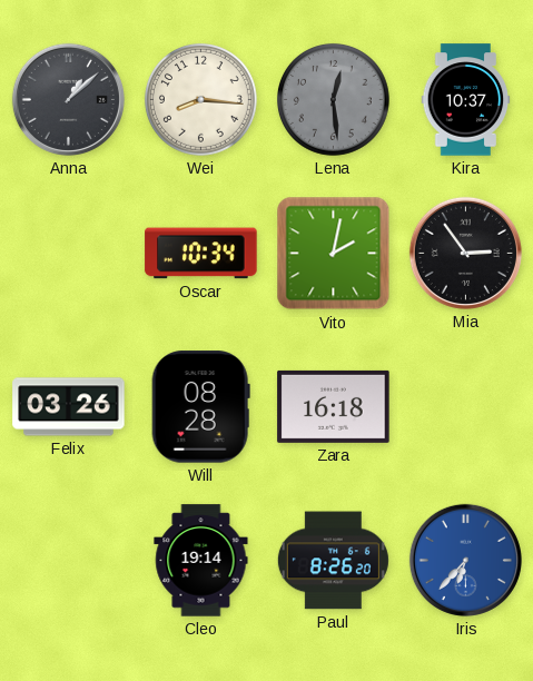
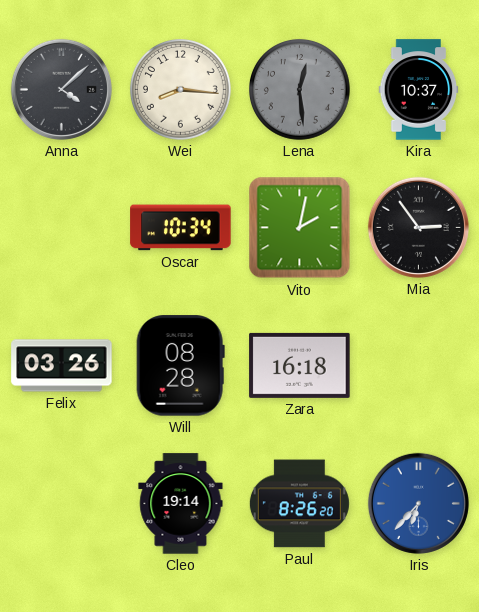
Anna: 1:08 -> 4:08 (61, 89)
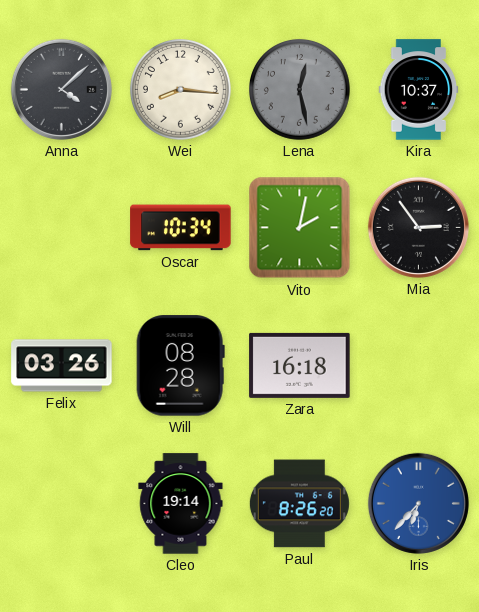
Lena: 12:29 -> 12:28 (299, 89)
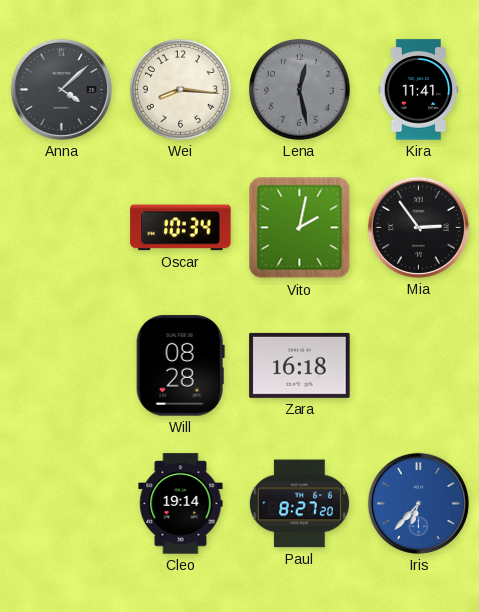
Kira: 10:37 -> 11:41 (419, 90)
Felix: 03:26 -> none (62, 366)
Paul: 8:26 -> 8:27 (299, 504)
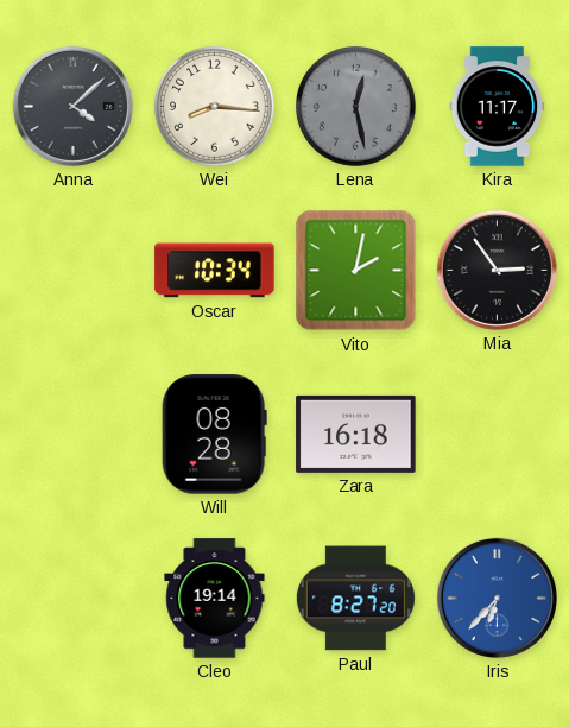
Kira: 11:41 -> 11:17 (498, 107)
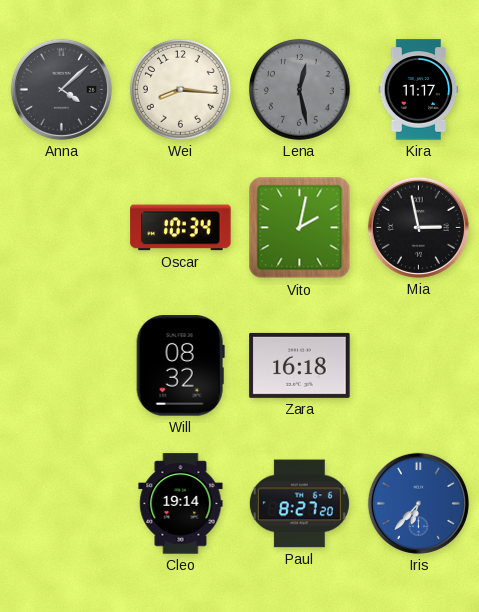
Mia: 2:54 -> 2:58 (418, 227)
Will: 08:28 -> 08:32 (180, 366)
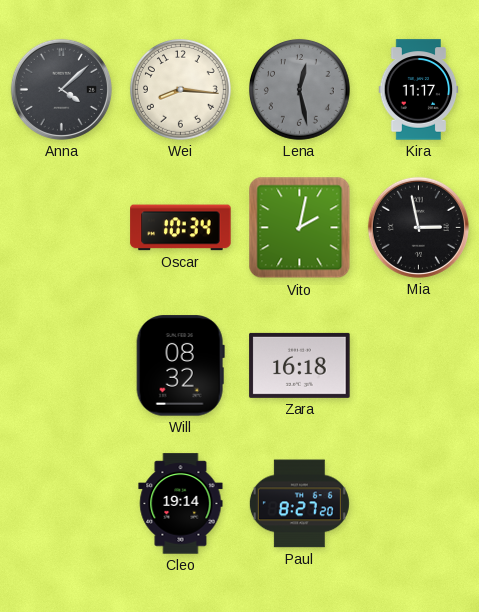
Iris: 6:37 -> none (418, 503)
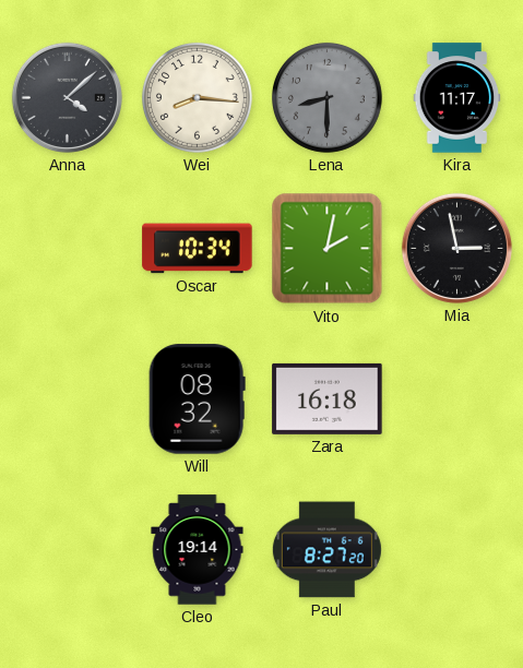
Lena: 12:28 -> 8:30 (326, 97)
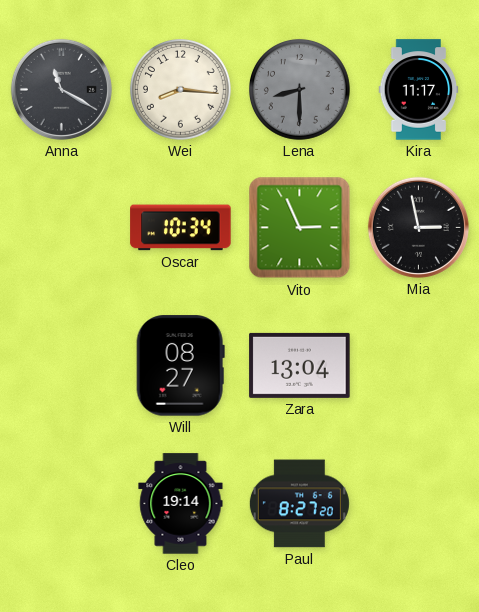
Anna: 4:08 -> 11:20 (61, 89)
Vito: 2:02 -> 2:56 (300, 228)
Will: 08:32 -> 08:27 (180, 366)
Zara: 16:18 -> 13:04 (300, 365)
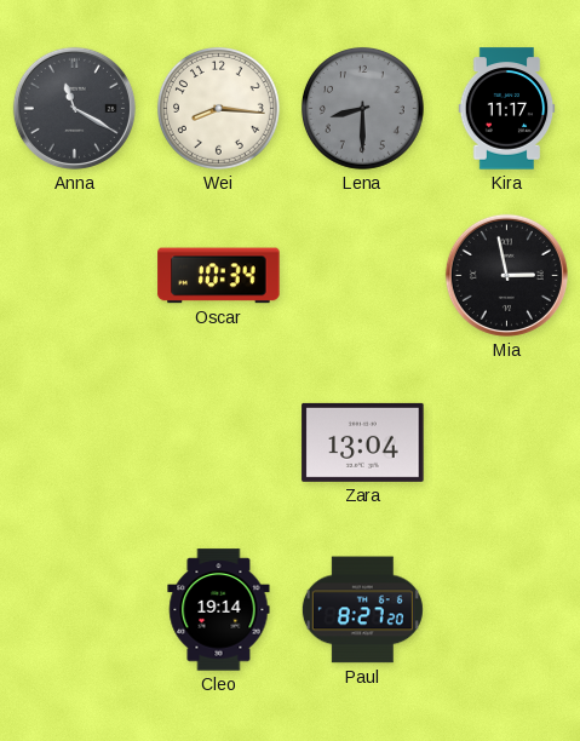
Vito: 2:56 -> none (300, 228)
Will: 08:27 -> none (180, 366)
